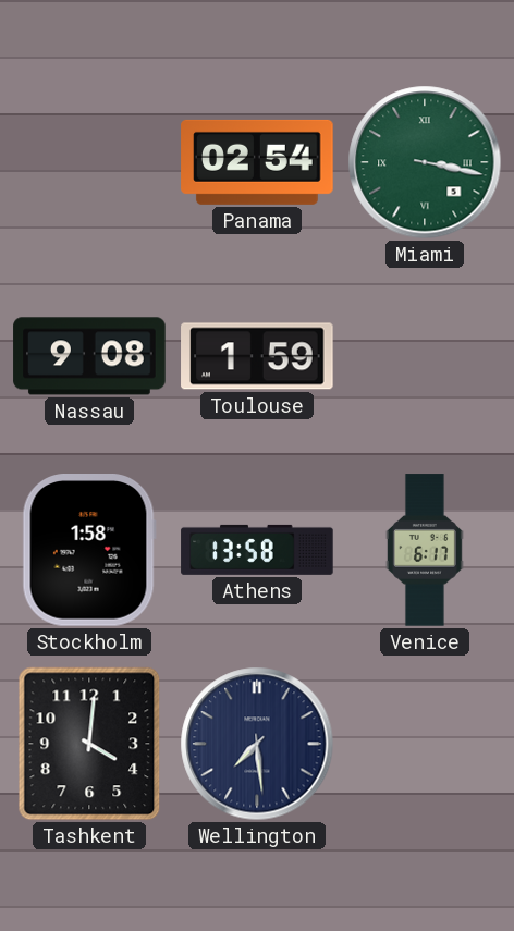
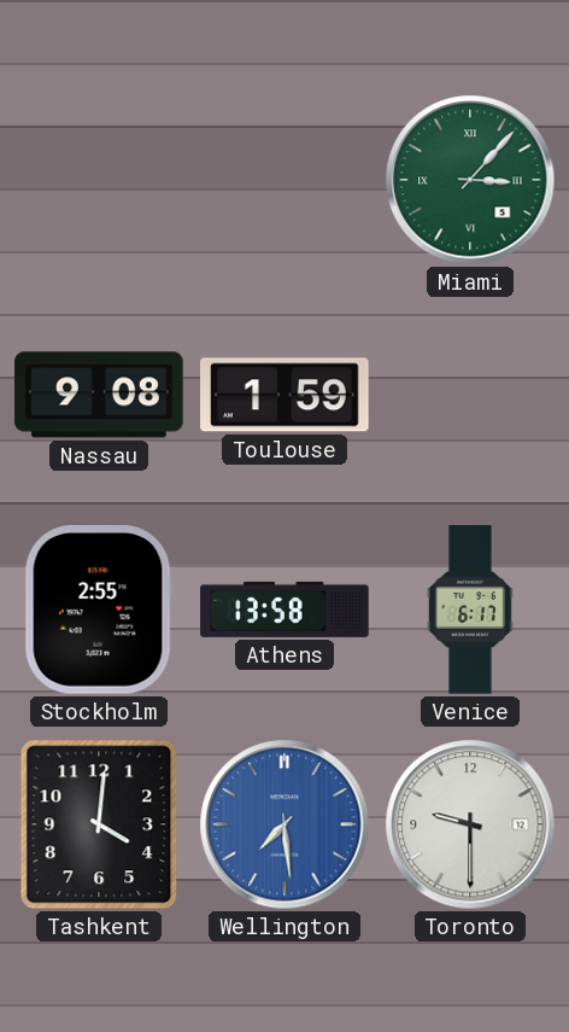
Panama: 02:54 -> none (257, 162)
Miami: 3:17 -> 3:07 (470, 180)
Stockholm: 1:58 -> 2:55 (99, 610)
Wellington dial: navy -> blue (284, 824)
Toronto: none -> 9:30 (470, 824)
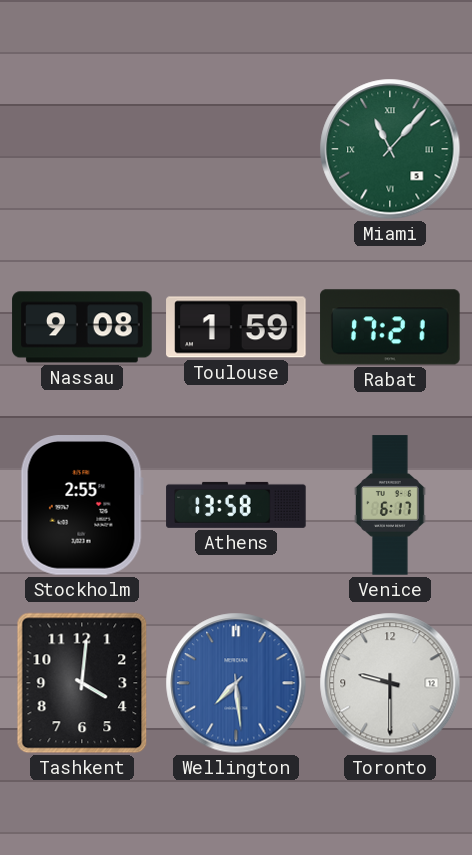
Miami: 3:07 -> 11:07 (390, 149)
Rabat: none -> 17:21 (390, 327)
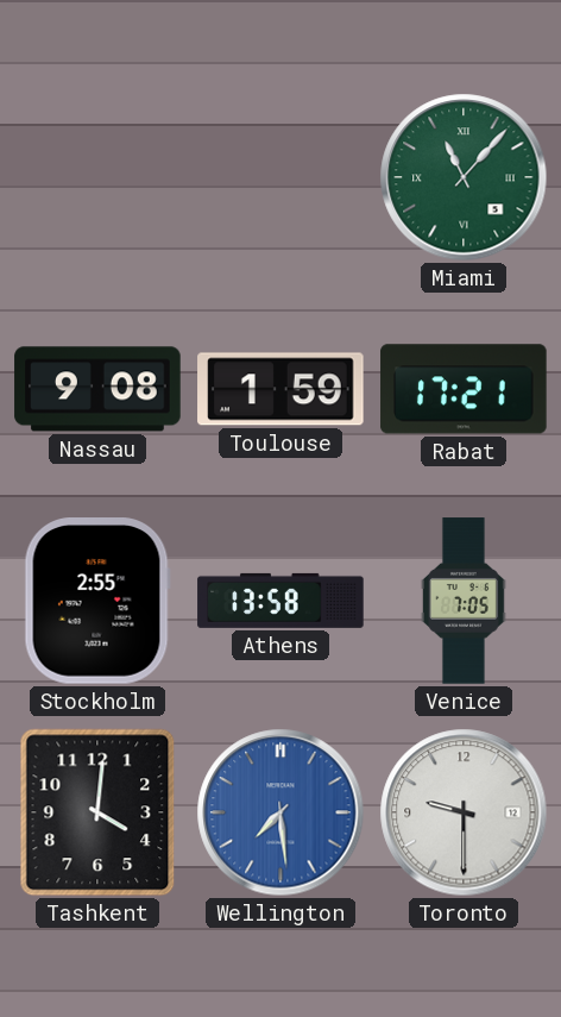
Venice: 6:17 -> 7:05 (464, 601)
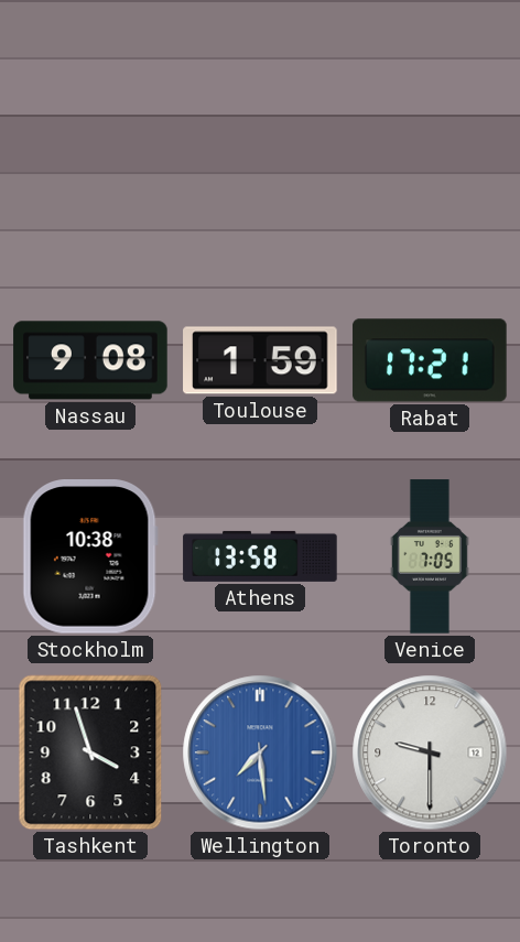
Miami: 11:07 -> none (464, 177)
Stockholm: 2:55 -> 10:38 (90, 556)
Tashkent: 4:01 -> 3:57 (90, 752)
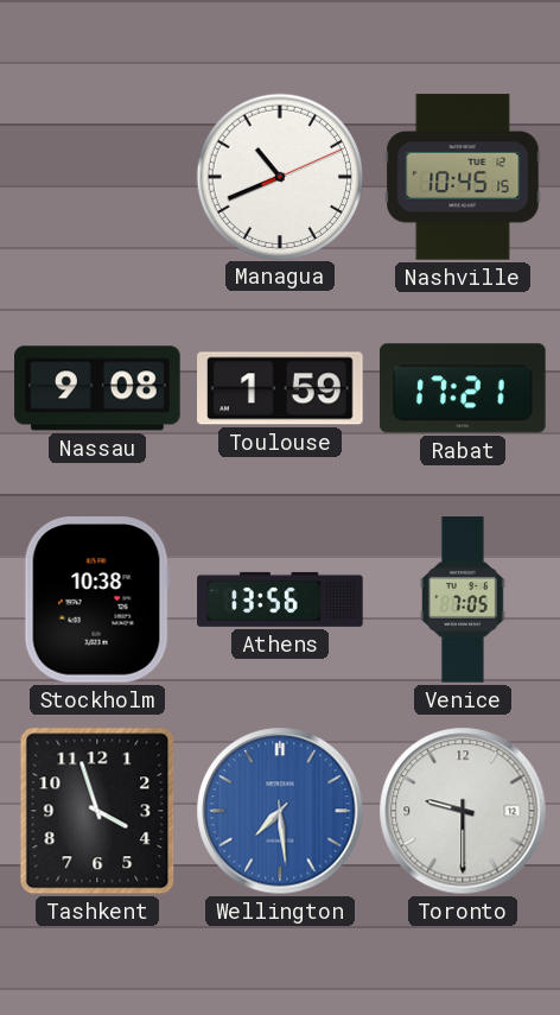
Managua: none -> 10:41 (279, 176)
Nashville: none -> 10:45 (463, 177)
Athens: 13:58 -> 13:56 (280, 600)
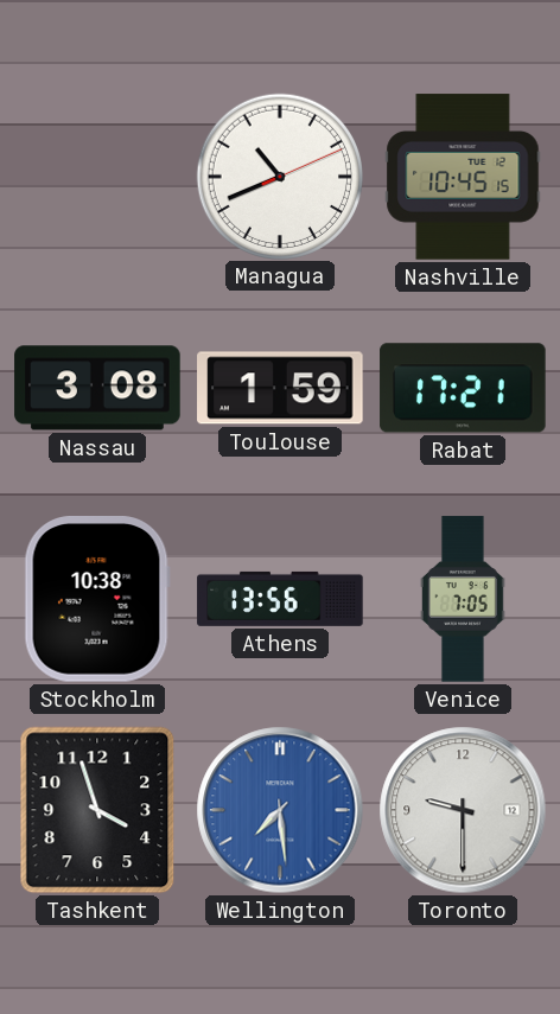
Nassau: 9:08 -> 3:08 (97, 388)
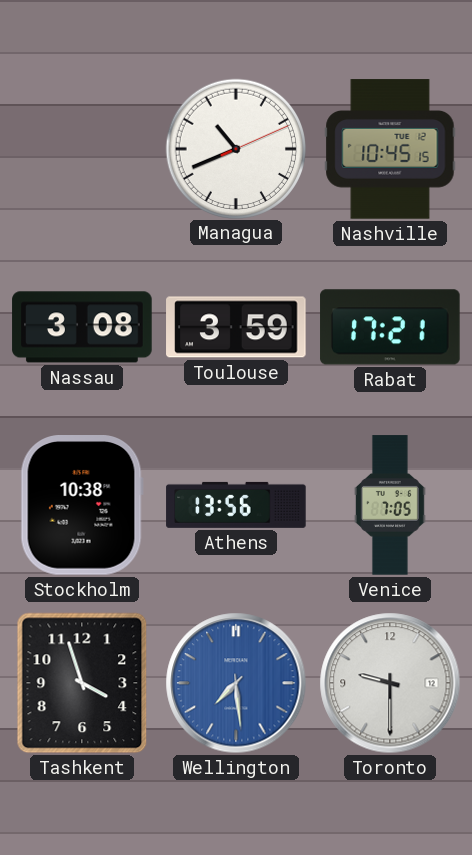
Toulouse: 1:59 -> 3:59 (236, 327)
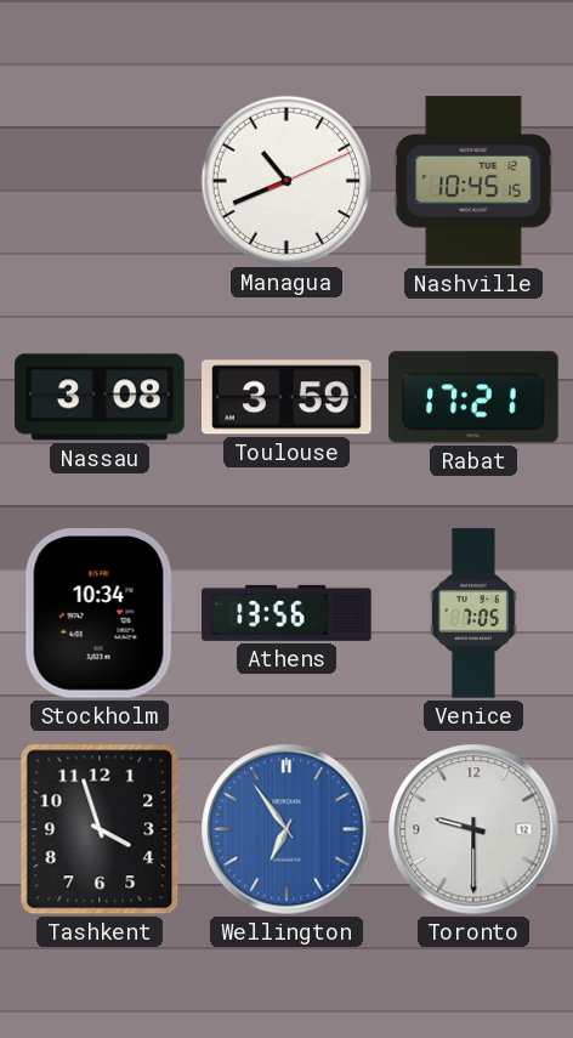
Stockholm: 10:38 -> 10:34 (100, 613)
Wellington: 7:29 -> 6:54 (286, 829)
